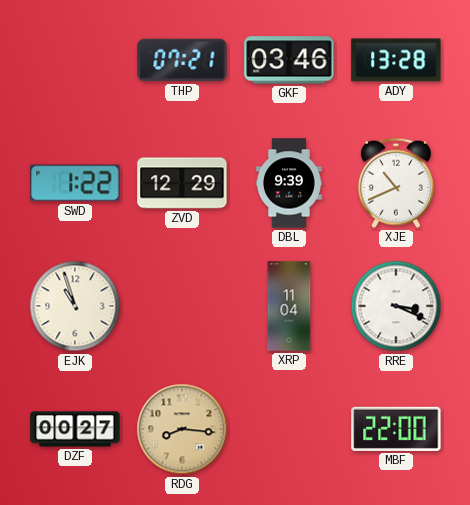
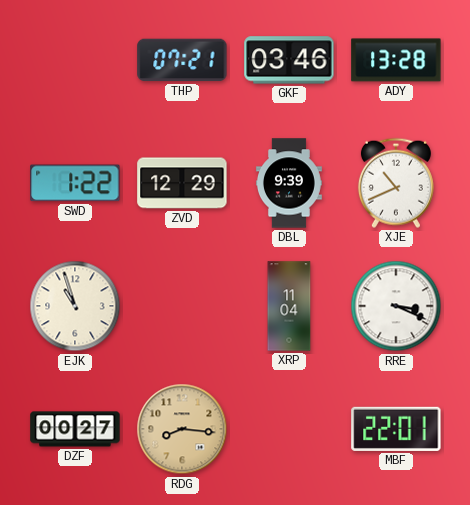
MBF: 22:00 -> 22:01 (396, 429)
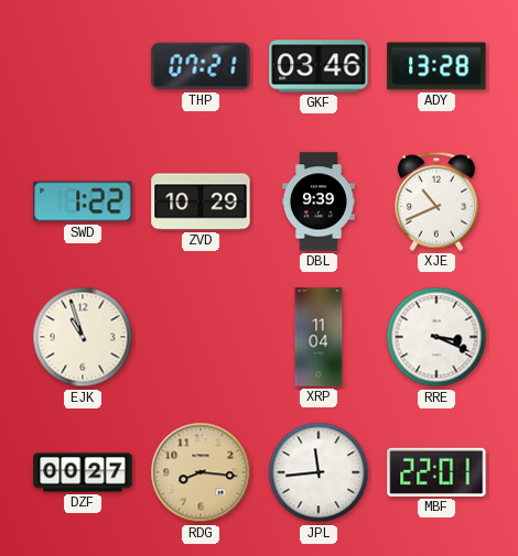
ZVD: 12:29 -> 10:29 (201, 201)
JPL: none -> 11:44 (319, 472)
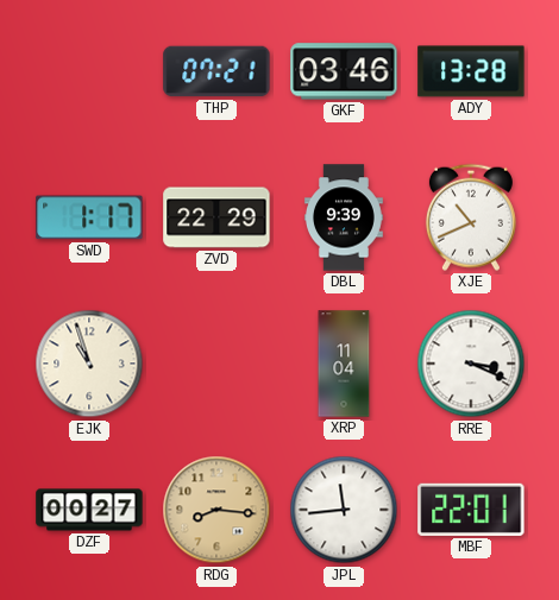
SWD: 1:22 -> 1:17 (89, 217)
ZVD: 10:29 -> 22:29 (216, 217)
